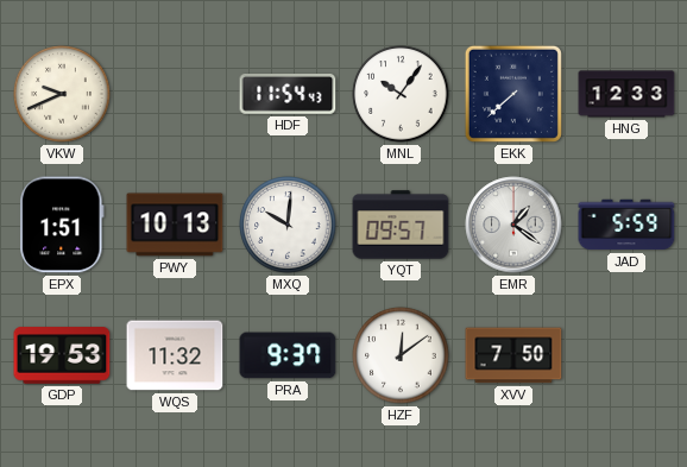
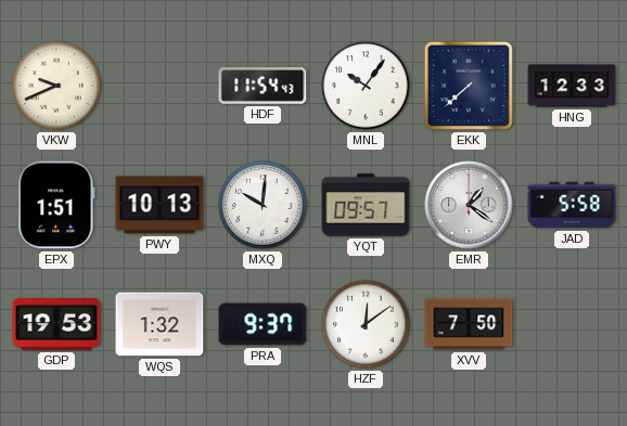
JAD: 5:59 -> 5:58 (572, 205)
WQS: 11:32 -> 1:32 (159, 324)
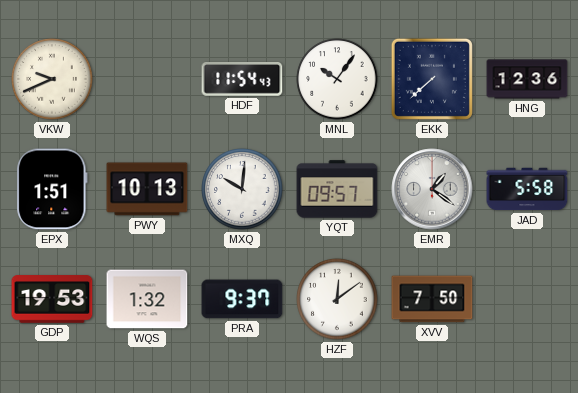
HNG: 12:33 -> 12:36 (527, 79)
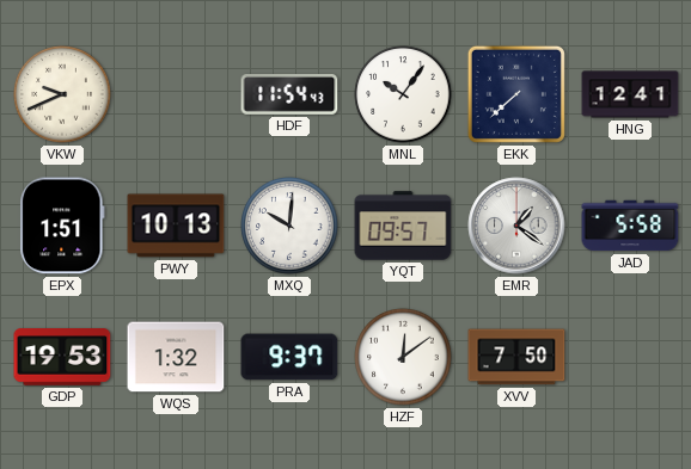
HNG: 12:36 -> 12:41 (630, 94)
